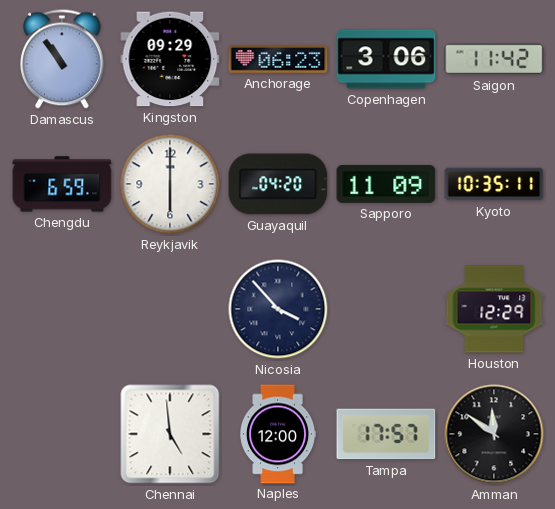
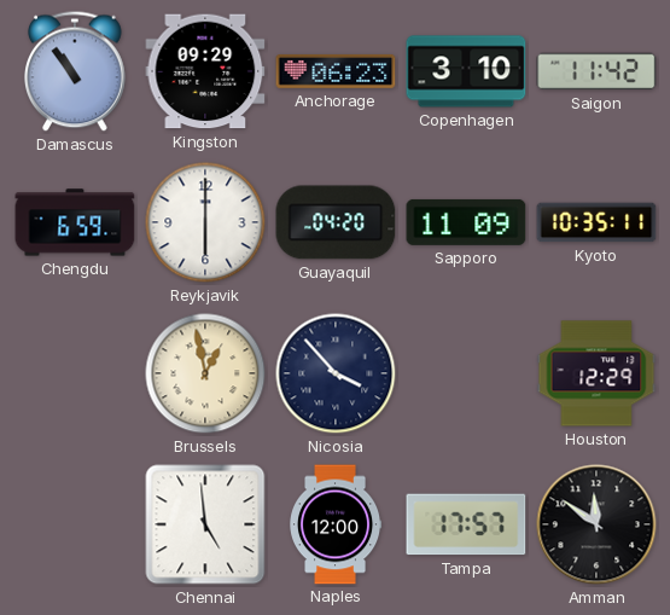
Copenhagen: 3:06 -> 3:10 (466, 71)
Brussels: none -> 12:58 (205, 373)
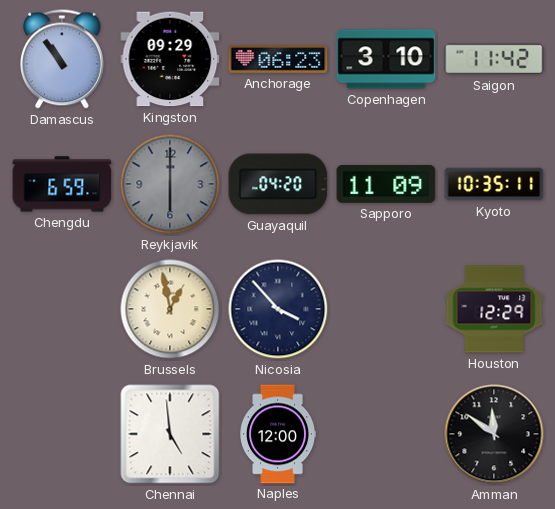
Reykjavik dial: white -> grey (170, 184)
Tampa: 17:57 -> none (466, 524)
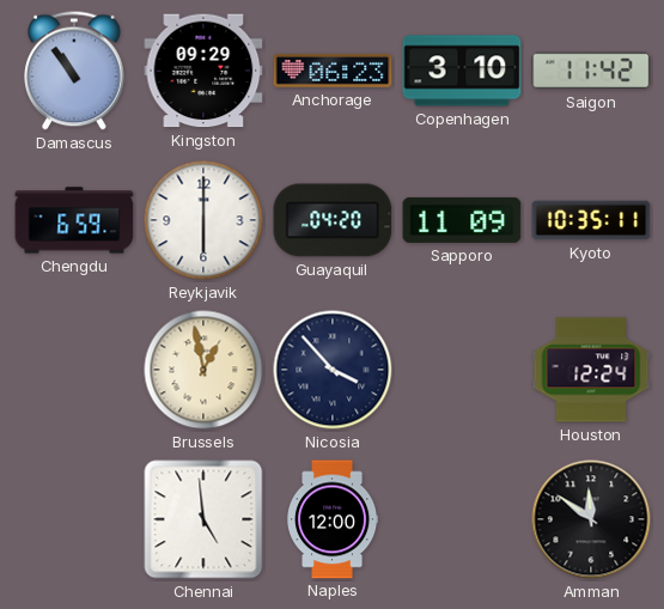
Reykjavik dial: grey -> white (203, 220)
Houston: 12:29 -> 12:24 (591, 370)
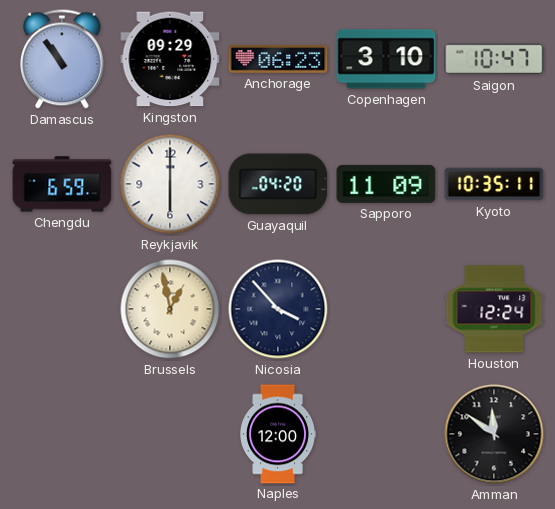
Saigon: 11:42 -> 10:47 (494, 59)
Chennai: 4:59 -> none (203, 519)
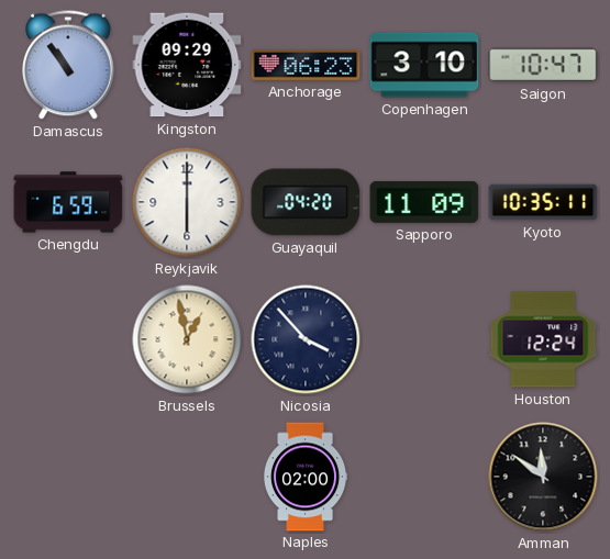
Naples: 12:00 -> 02:00 (307, 477)
